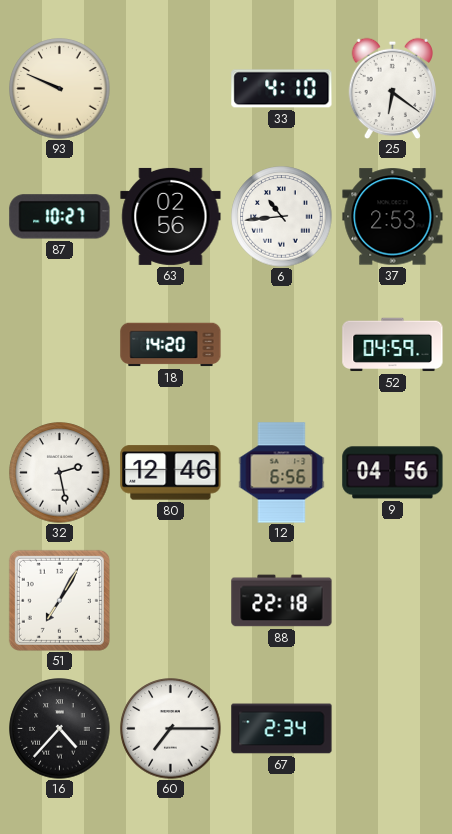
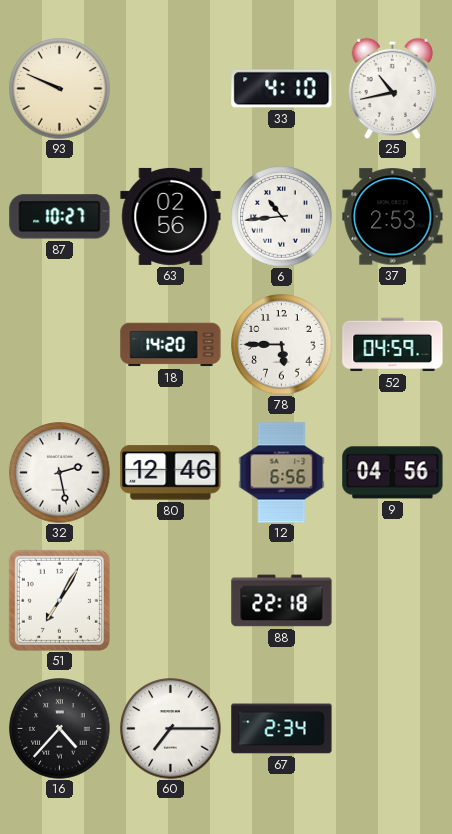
25: 6:21 -> 10:43 (392, 88)
78: none -> 5:45 (282, 345)
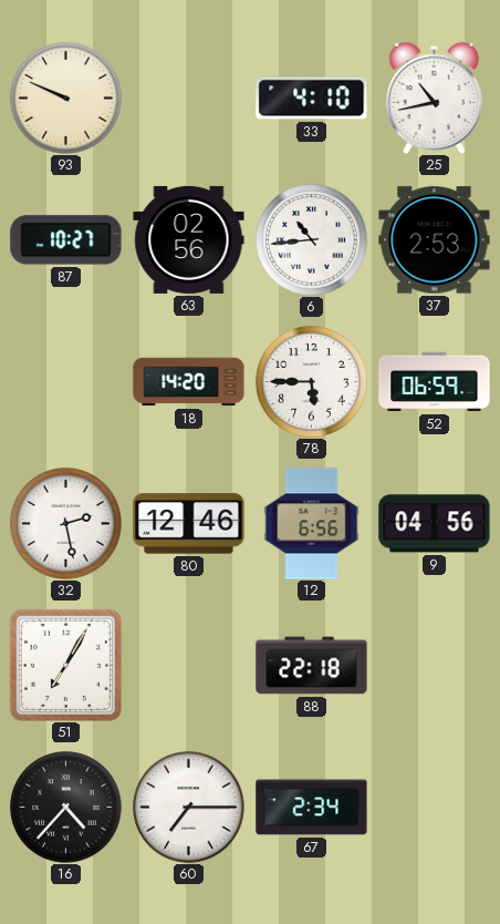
52: 04:59 -> 06:59 (435, 382)
